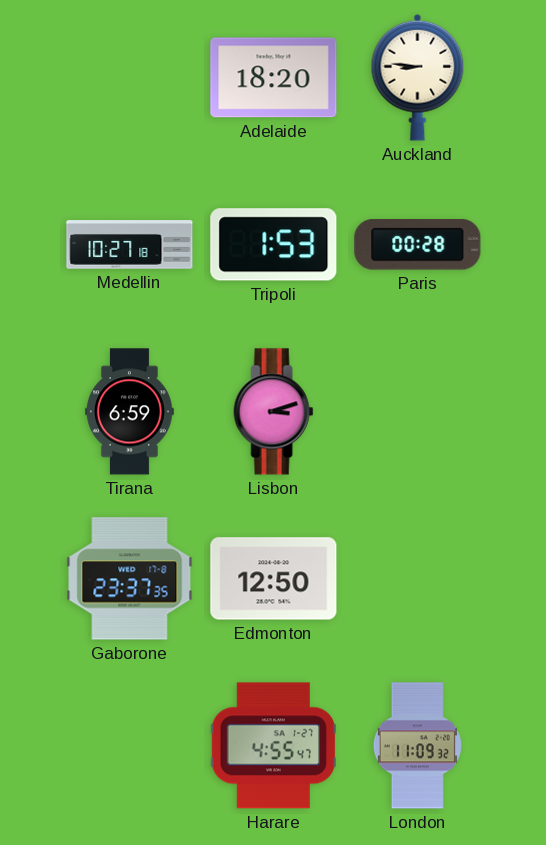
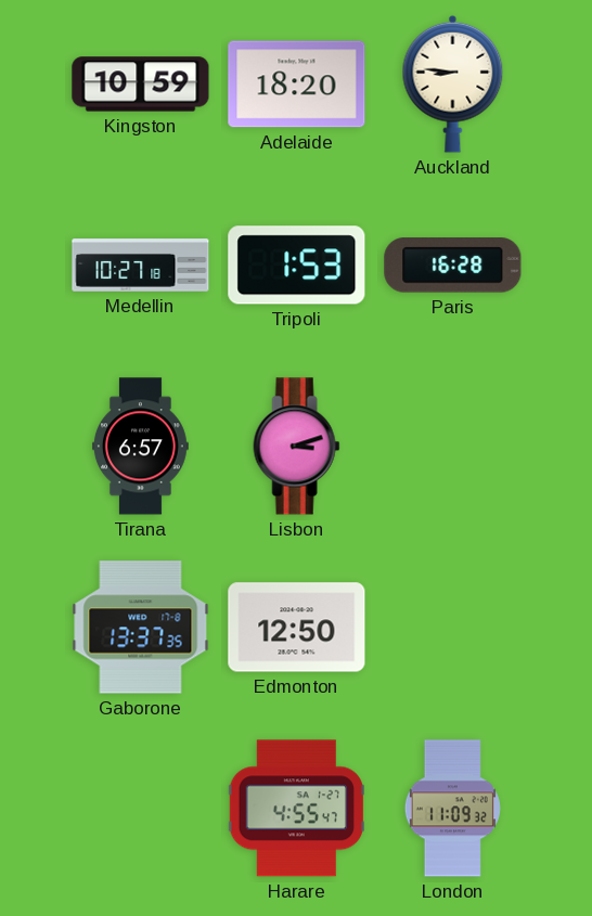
Kingston: none -> 10:59 (141, 85)
Paris: 00:28 -> 16:28 (453, 266)
Tirana: 6:59 -> 6:57 (140, 447)
Gaborone: 23:37 -> 13:37 (141, 628)
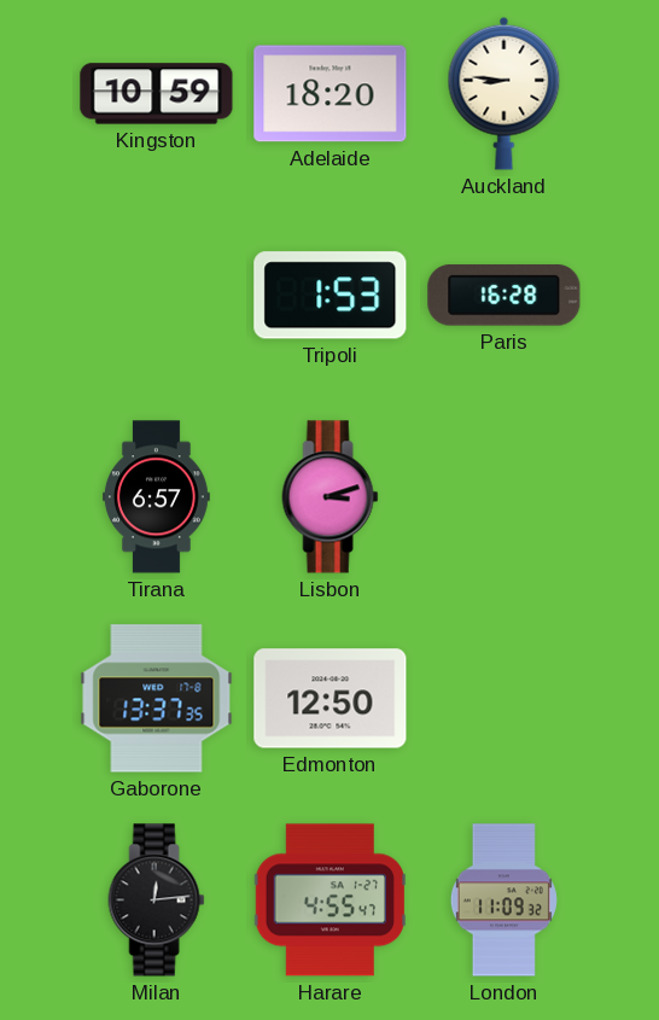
Medellin: 10:27 -> none (141, 266)
Milan: none -> 12:14 (157, 900)
